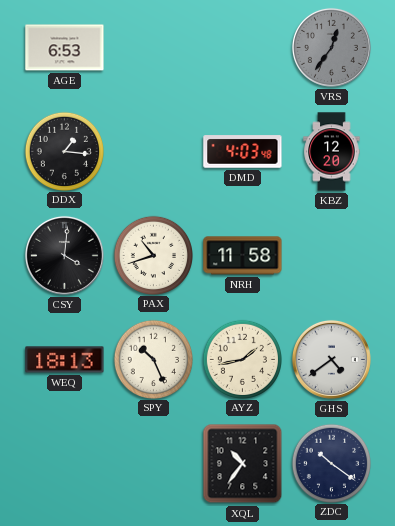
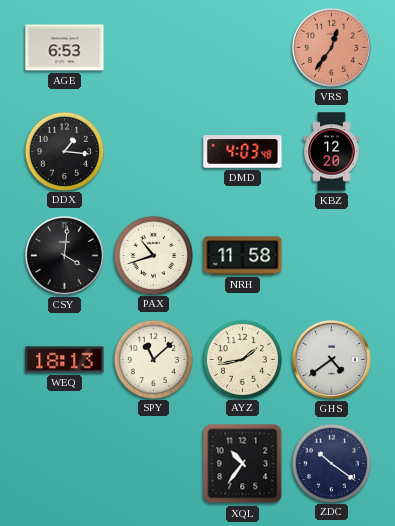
VRS dial: grey -> salmon (331, 47)
SPY: 10:26 -> 11:08 (153, 359)
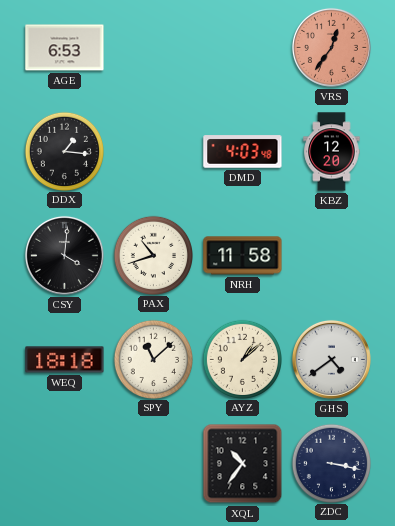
WEQ: 18:13 -> 18:18 (65, 360)
AYZ: 1:43 -> 1:08 (242, 359)
ZDC: 10:21 -> 3:17 (331, 463)
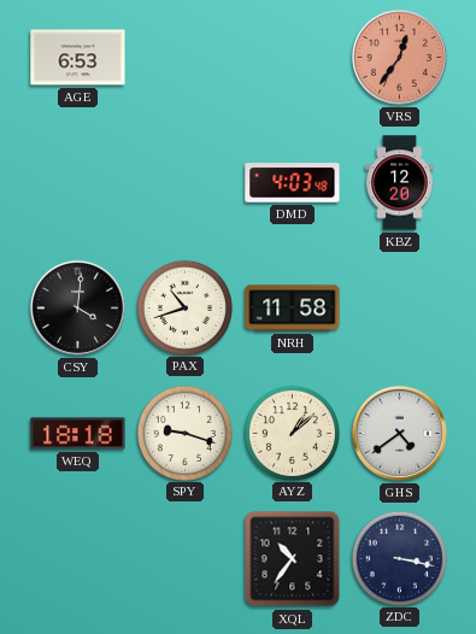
DDX: 1:16 -> none (64, 151)
SPY: 11:08 -> 9:18 (184, 433)
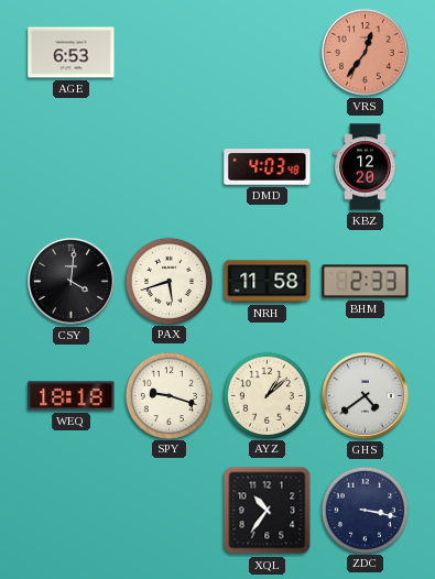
PAX: 10:42 -> 5:42 (168, 281)
BHM: none -> 2:33 (366, 282)
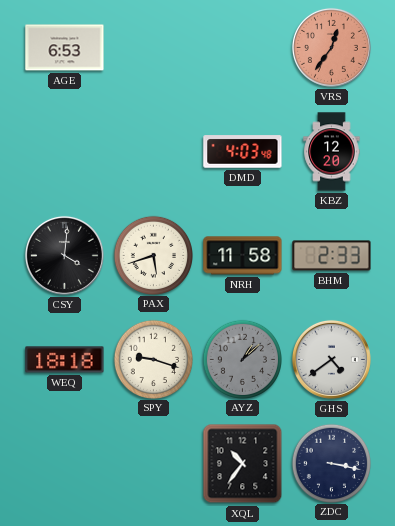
AYZ dial: cream -> grey (242, 359)
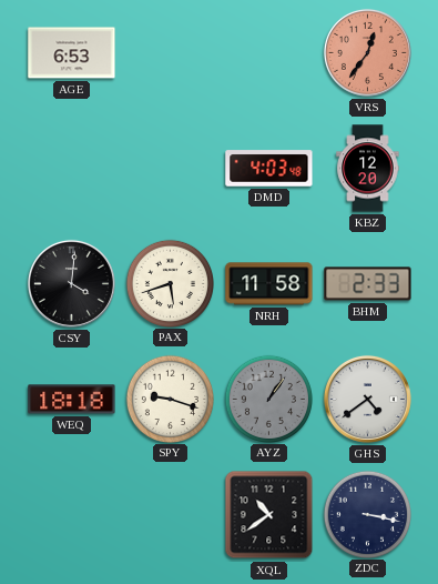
AYZ: 1:08 -> 1:06 (268, 399)
XQL: 10:36 -> 10:39 (269, 515)
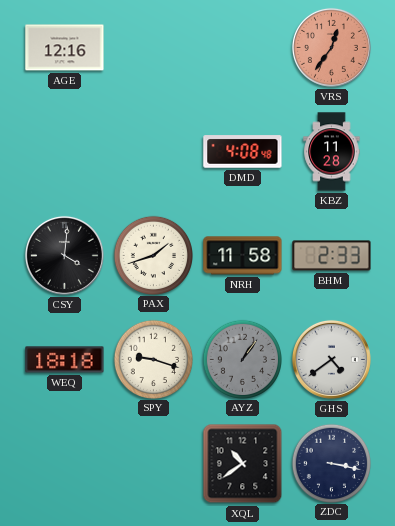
AGE: 6:53 -> 12:16 (65, 48)
DMD: 4:03 -> 4:08 (243, 152)
KBZ: 12:20 -> 11:28 (332, 152)
PAX: 5:42 -> 1:42 (153, 255)
